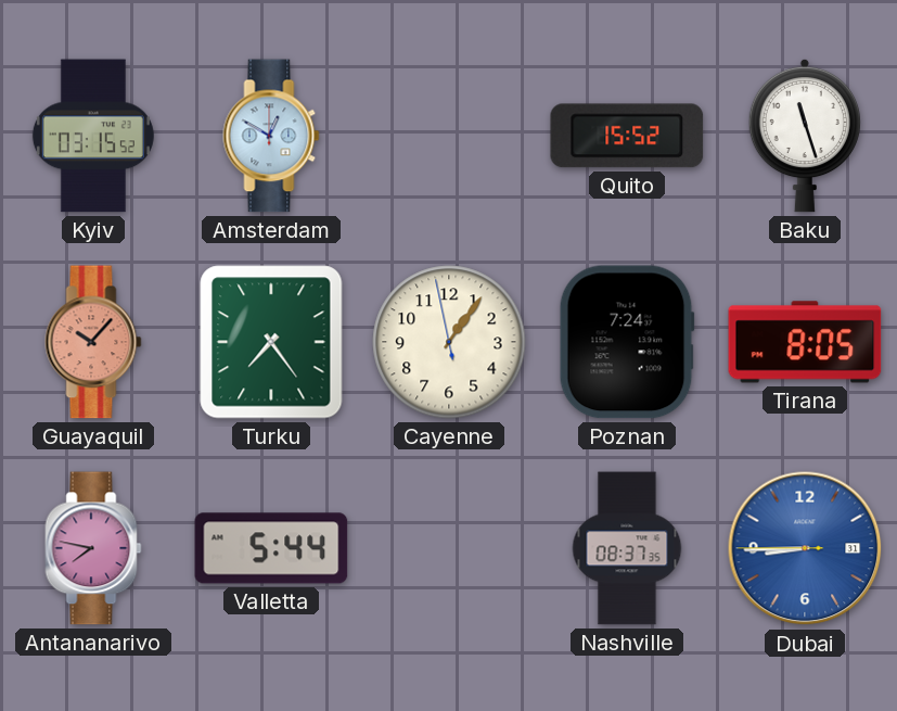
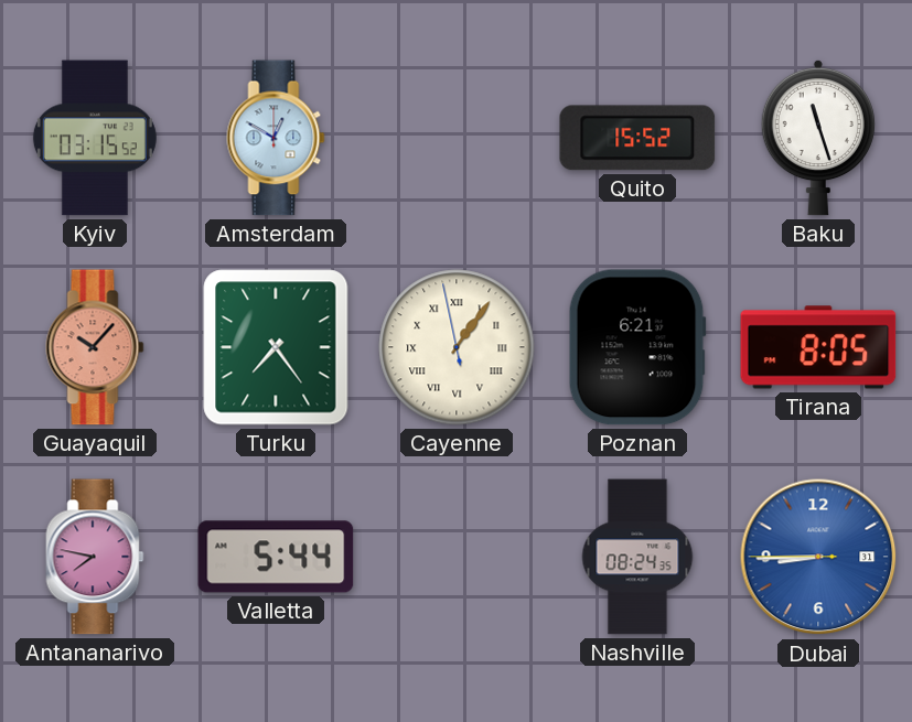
Cayenne numerals: Arabic -> Roman (457, 347)
Poznan: 7:24 -> 6:21 (637, 347)
Nashville: 08:37 -> 08:24 (637, 557)
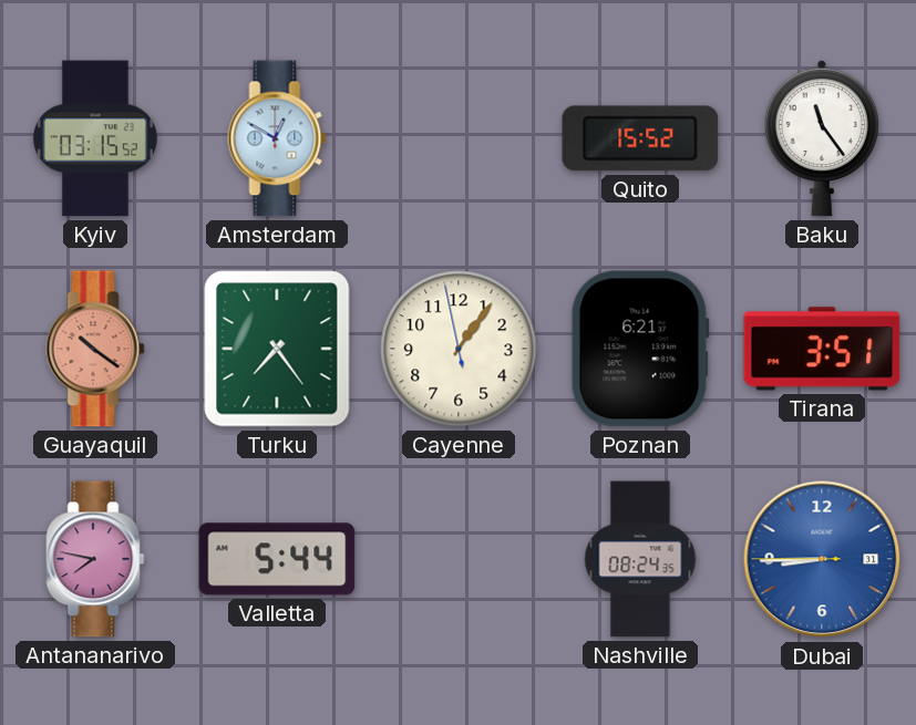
Baku: 11:27 -> 11:24 (822, 138)
Guayaquil: 10:07 -> 10:21 (95, 349)
Cayenne numerals: Roman -> Arabic (459, 349)
Tirana: 8:05 -> 3:51 (822, 349)
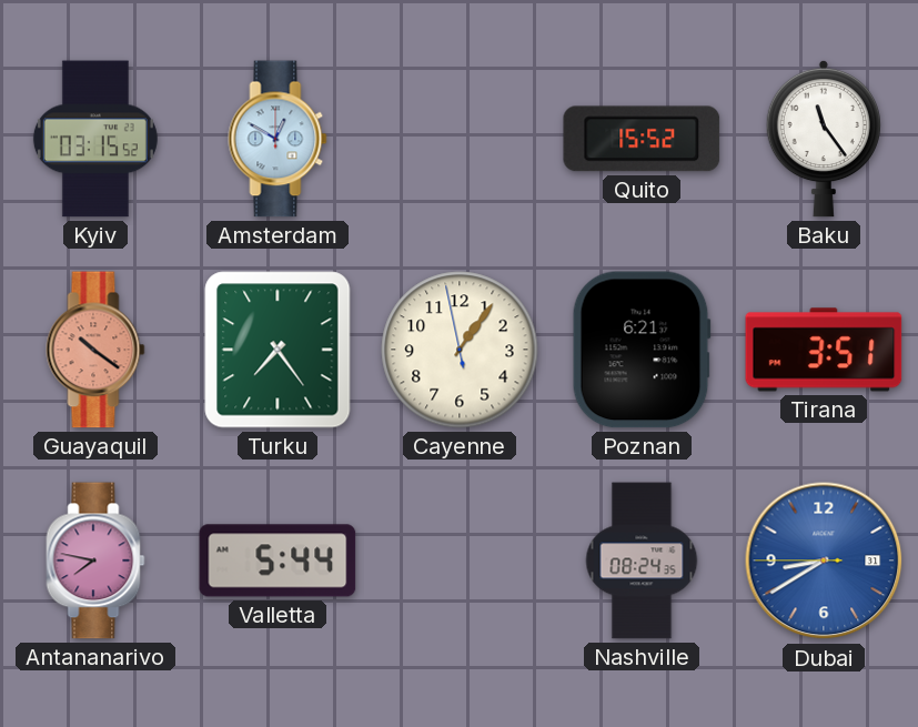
Dubai: 8:44 -> 8:39 (824, 561)
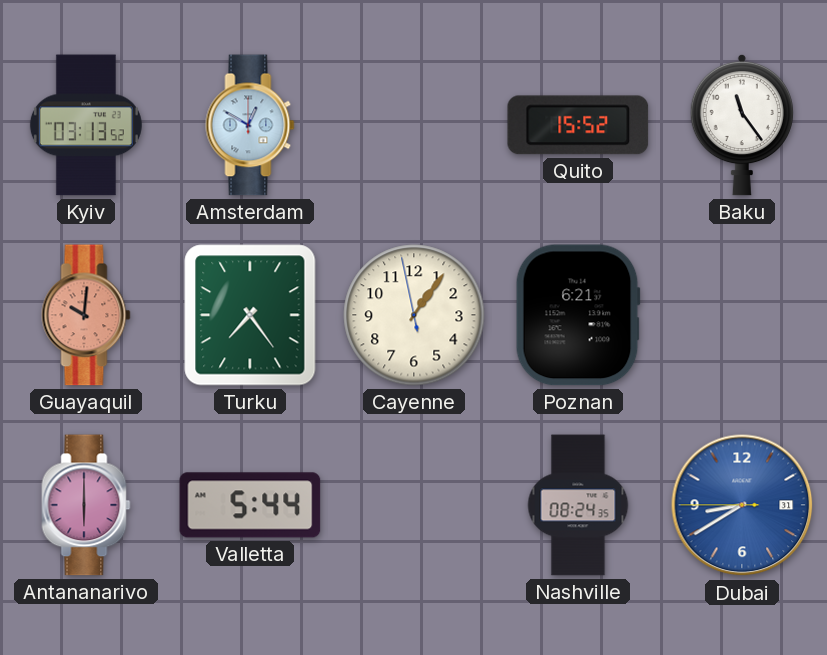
Kyiv: 03:15 -> 03:13 (86, 125)
Guayaquil: 10:21 -> 10:01 (86, 315)
Tirana: 3:51 -> none (824, 350)
Antananarivo: 7:47 -> 6:00 (86, 505)
